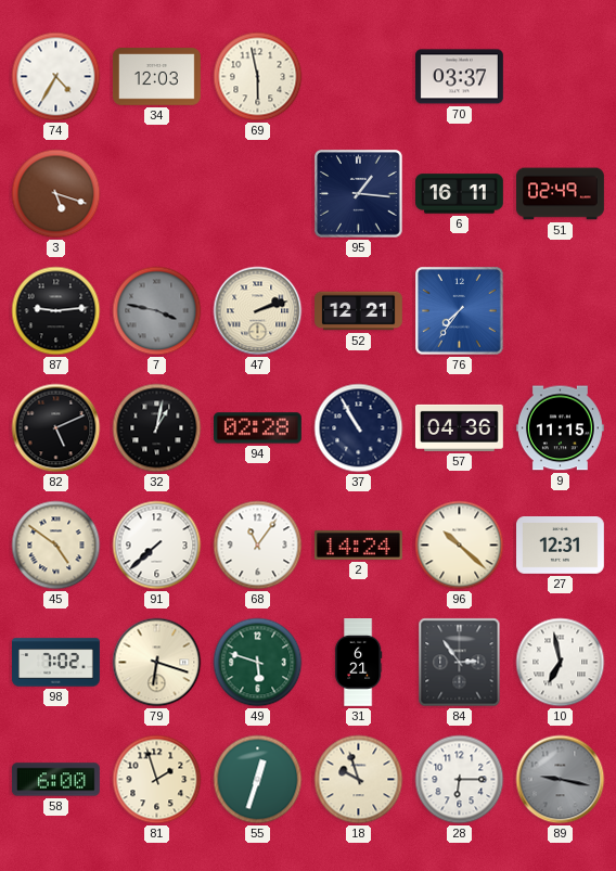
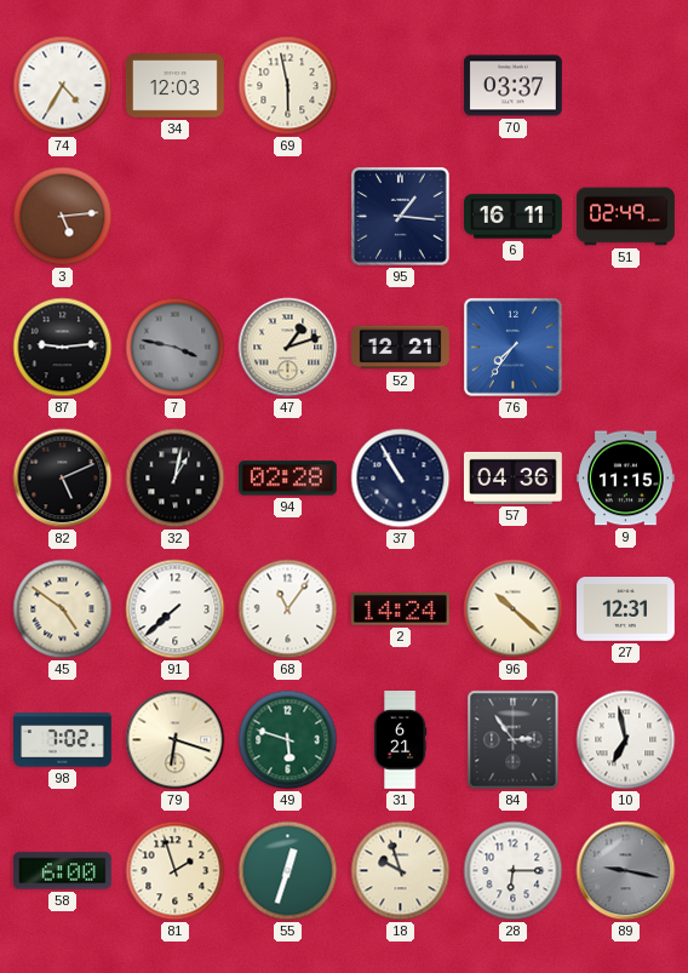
3: 5:18 -> 5:14 (63, 217)
47: 2:12 -> 1:12 (288, 348)
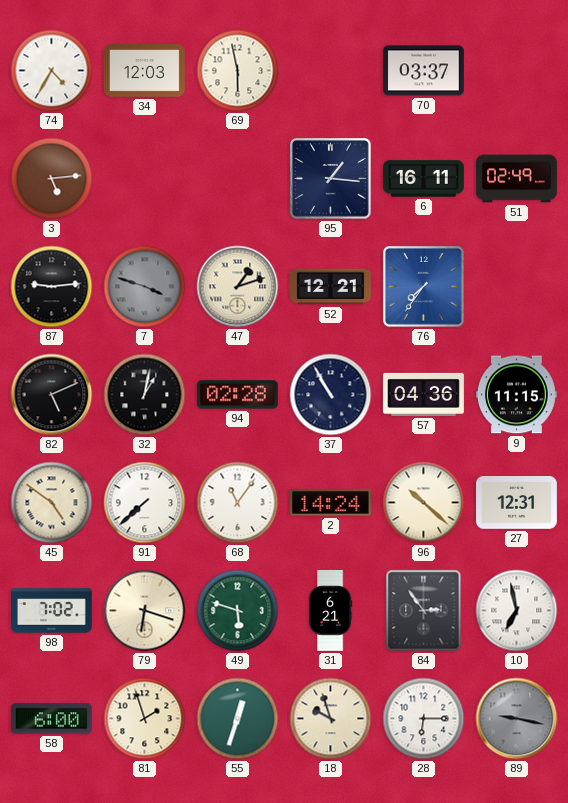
7: 3:47 -> 3:48 (145, 287)
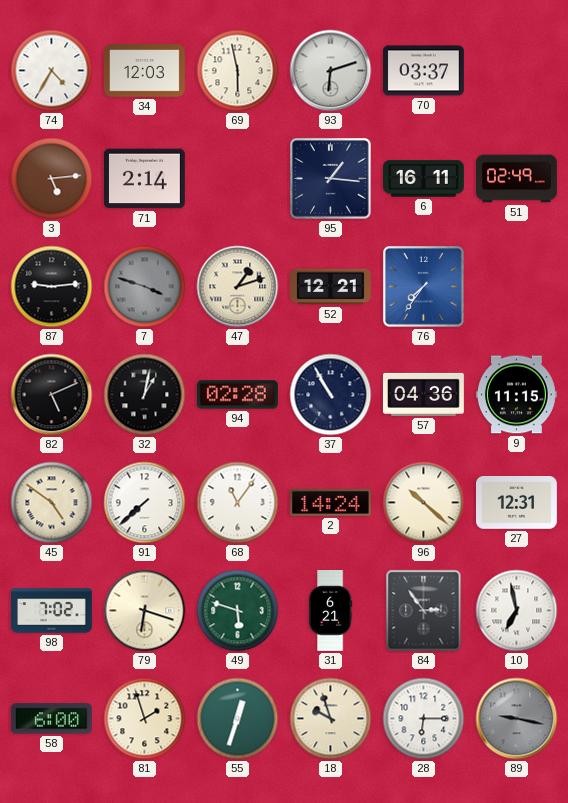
93: none -> 6:12 (331, 71)
71: none -> 2:14 (144, 179)
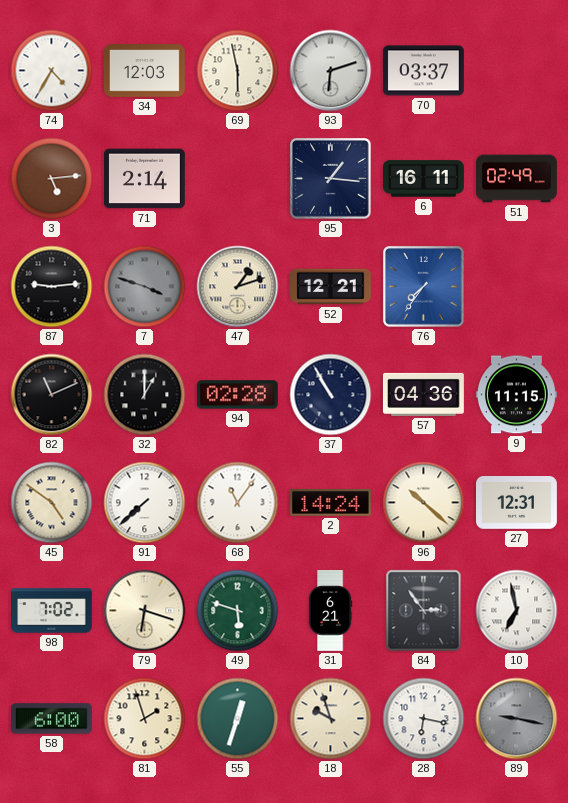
82: 5:11 -> 11:11 (52, 395)
32: 1:02 -> 1:00 (145, 395)
28: 6:15 -> 6:17 (424, 719)
